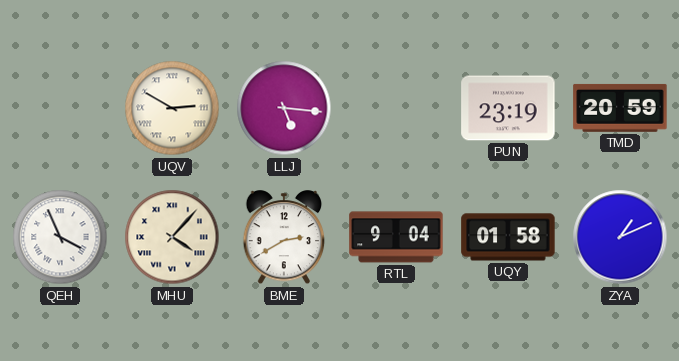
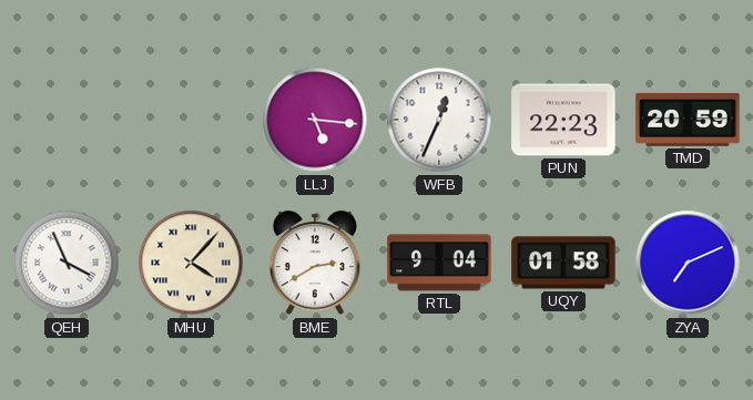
UQV: 2:50 -> none (172, 108)
WFB: none -> 12:34 (439, 120)
PUN: 23:19 -> 22:23 (563, 120)
ZYA: 1:11 -> 7:11 (688, 263)
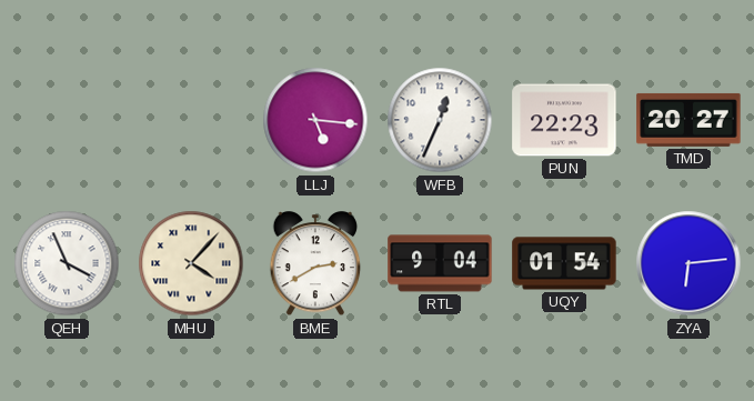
TMD: 20:59 -> 20:27 (688, 120)
UQY: 01:58 -> 01:54 (564, 263)
ZYA: 7:11 -> 6:14 (688, 263)
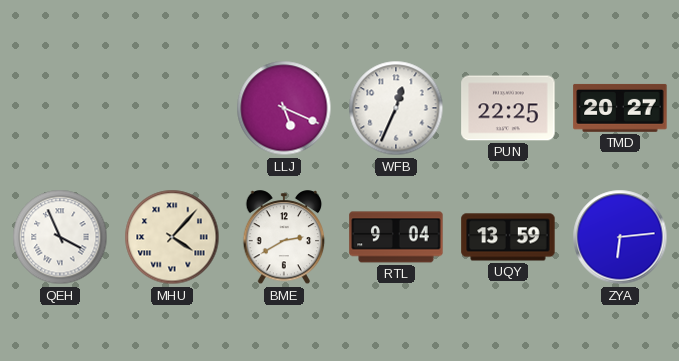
LLJ: 5:16 -> 5:19 (284, 108)
PUN: 22:23 -> 22:25 (508, 108)
UQY: 01:54 -> 13:59 (508, 237)
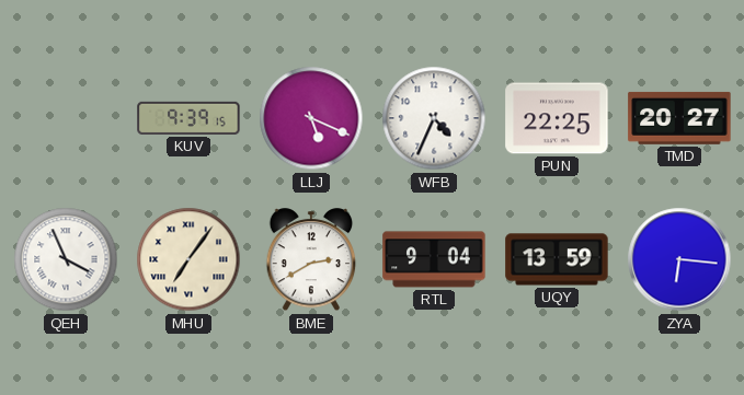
KUV: none -> 9:39 (188, 118)
WFB: 12:34 -> 4:34 (434, 118)
MHU: 4:07 -> 7:06 (188, 259)
ZYA: 6:14 -> 6:16 (679, 259)
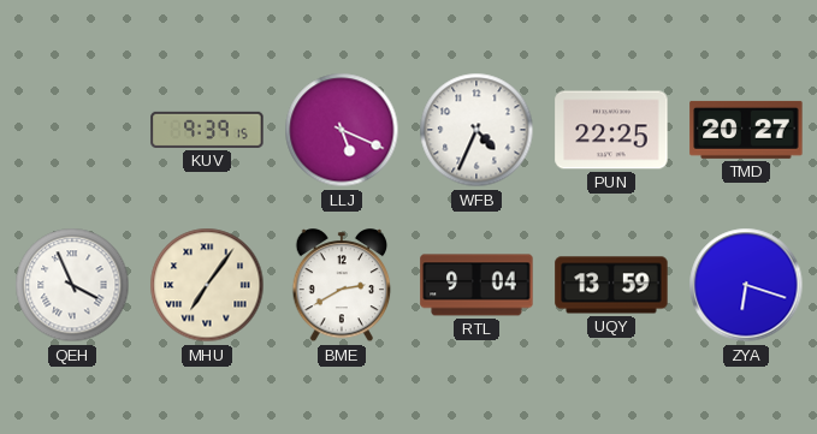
ZYA: 6:16 -> 6:18 (746, 285)
